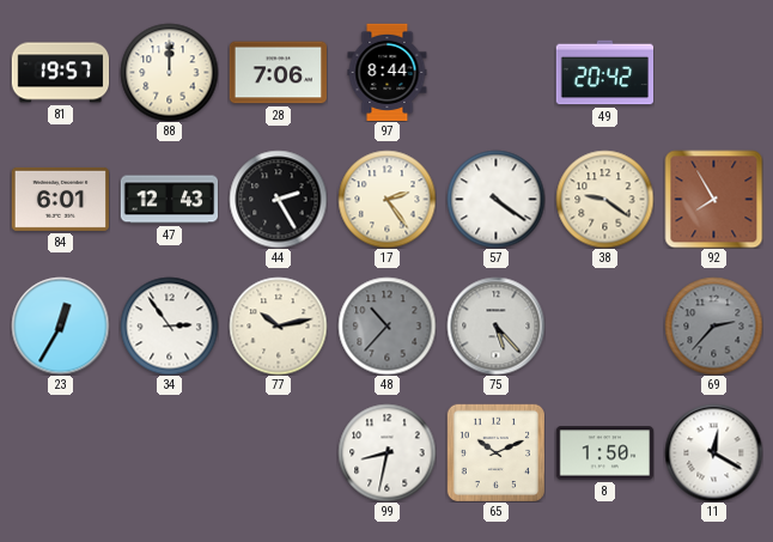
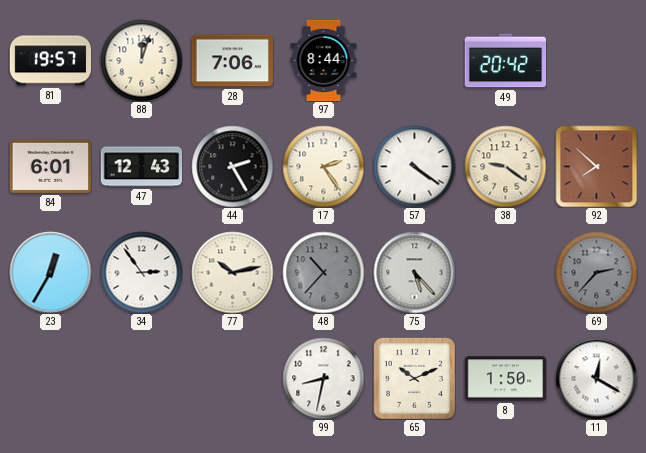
88: 12:00 -> 12:03 (141, 60)
92: 7:55 -> 7:52 (596, 166)
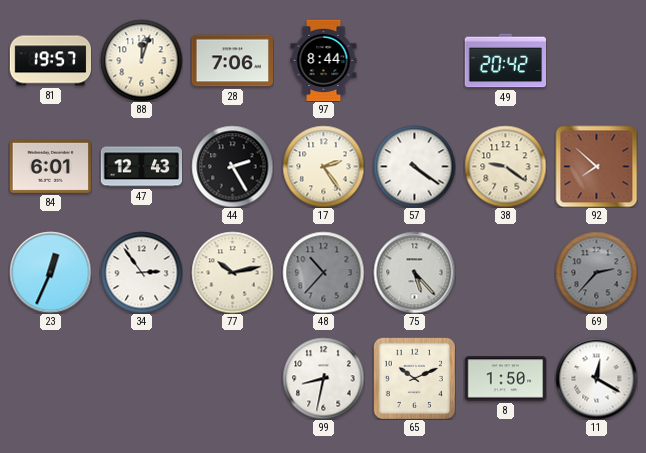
23: 12:35 -> 12:34 (50, 272)
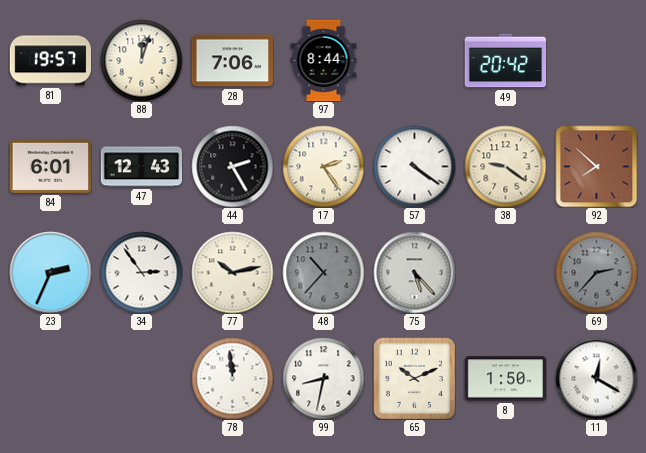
23: 12:34 -> 2:34 (50, 272)
78: none -> 11:59 (232, 378)
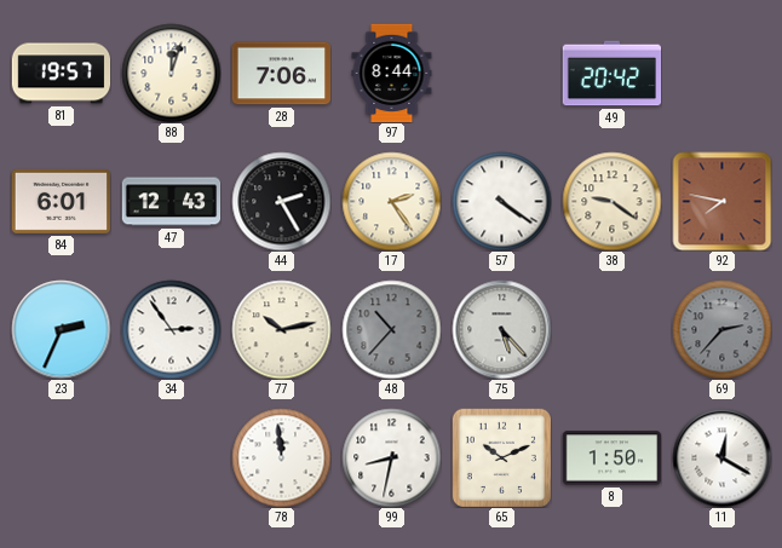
92: 7:52 -> 7:47 (721, 201)
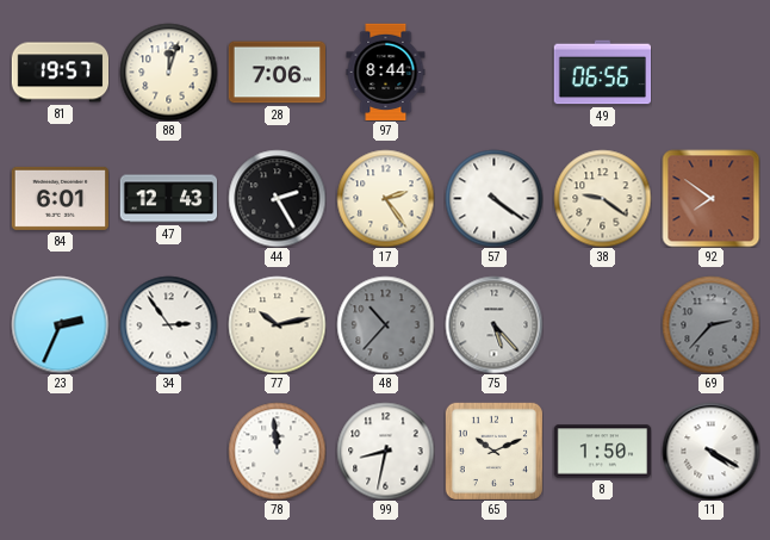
49: 20:42 -> 06:56 (602, 73)
92: 7:47 -> 7:51 (710, 198)
11: 12:20 -> 4:20 (710, 451)
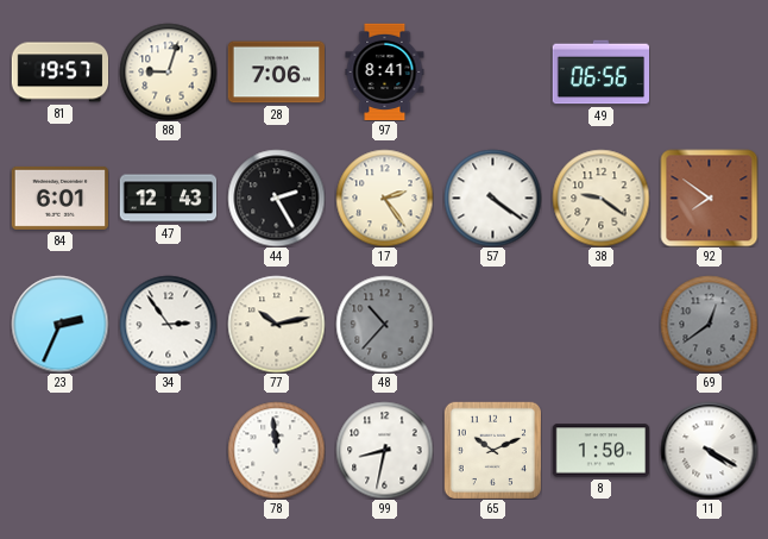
88: 12:03 -> 9:03 (168, 71)
97: 8:44 -> 8:41 (385, 71)
75: 5:23 -> none (493, 324)
69: 2:37 -> 12:39 (709, 324)
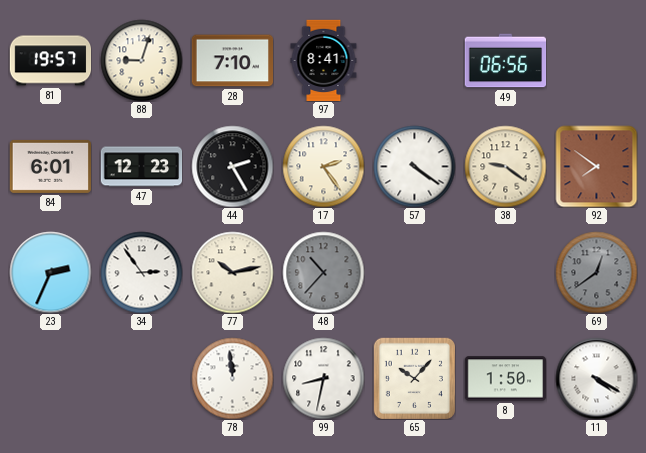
28: 7:06 -> 7:10 (232, 61)
47: 12:43 -> 12:23 (141, 167)
65: 10:11 -> 10:07 (414, 378)
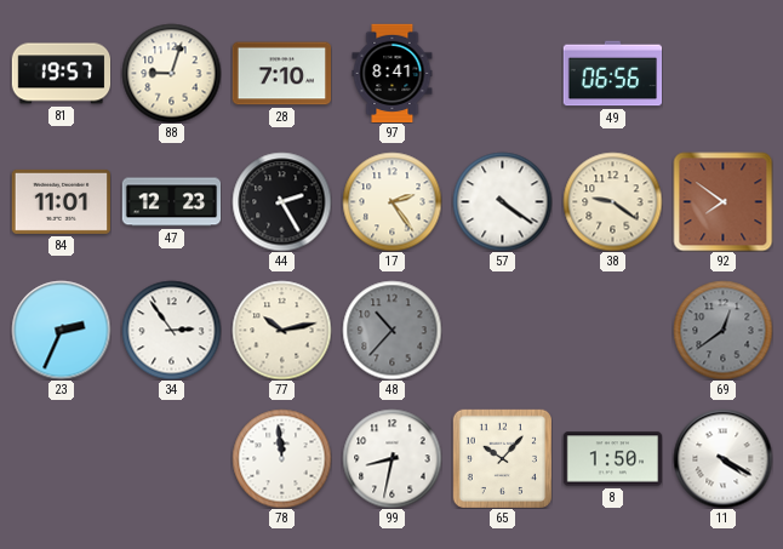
84: 6:01 -> 11:01 (61, 201)
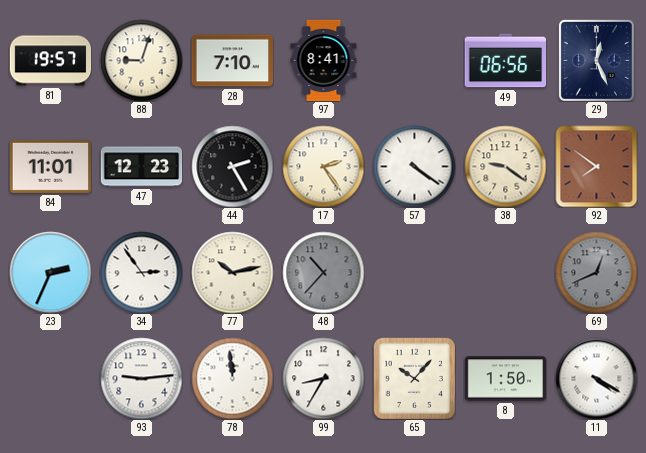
29: none -> 12:26 (596, 60)
69: 12:39 -> 12:41 (596, 272)
93: none -> 9:14 (141, 378)
99: 8:32 -> 8:35 (323, 378)
